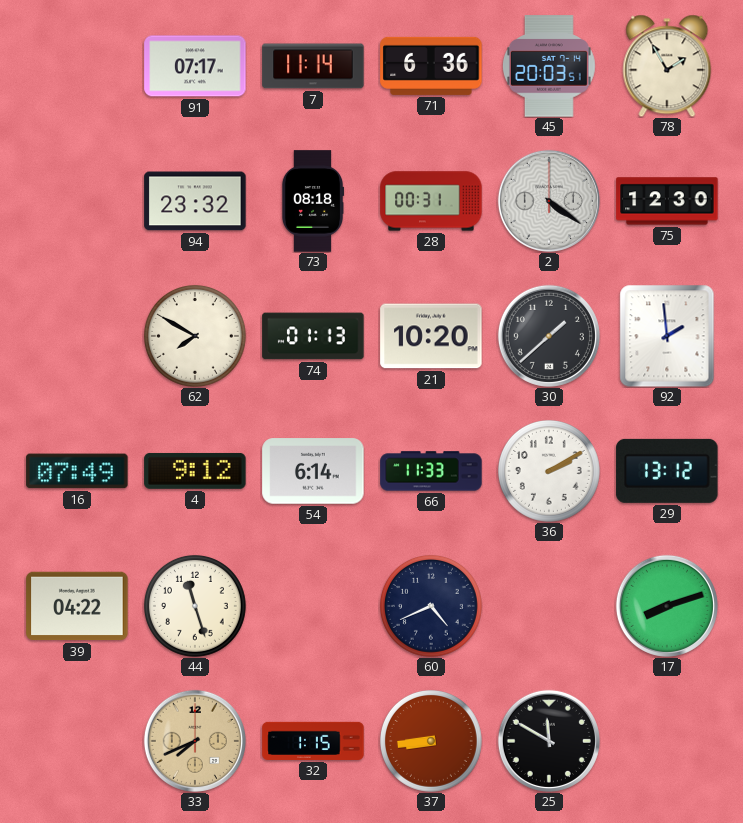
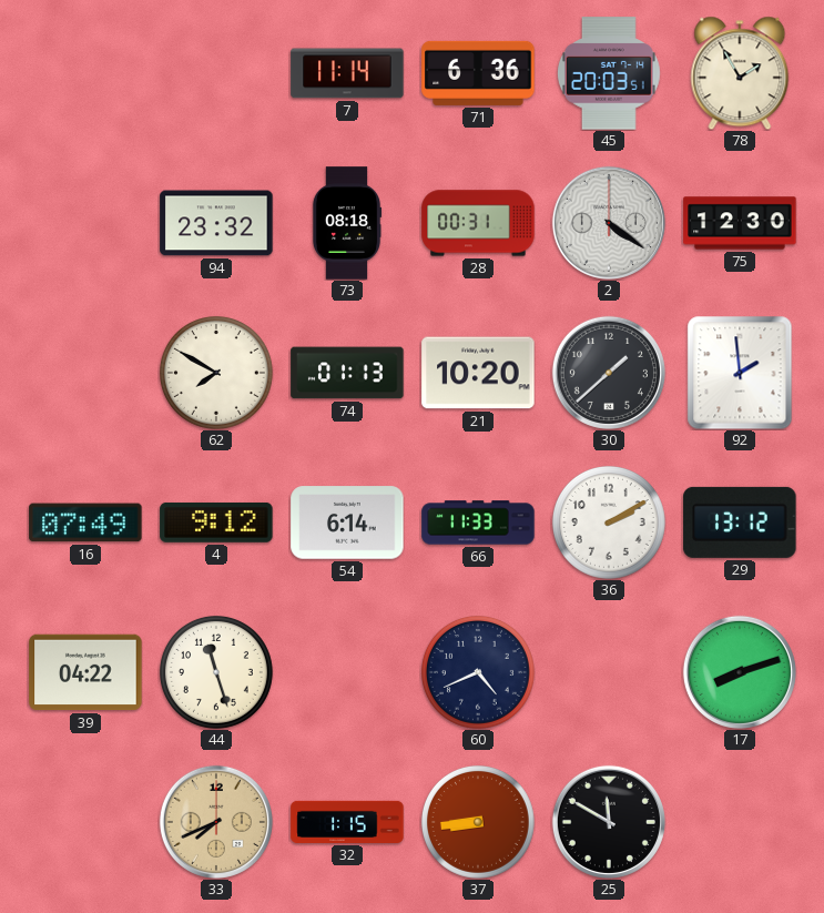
91: 07:17 -> none (195, 66)
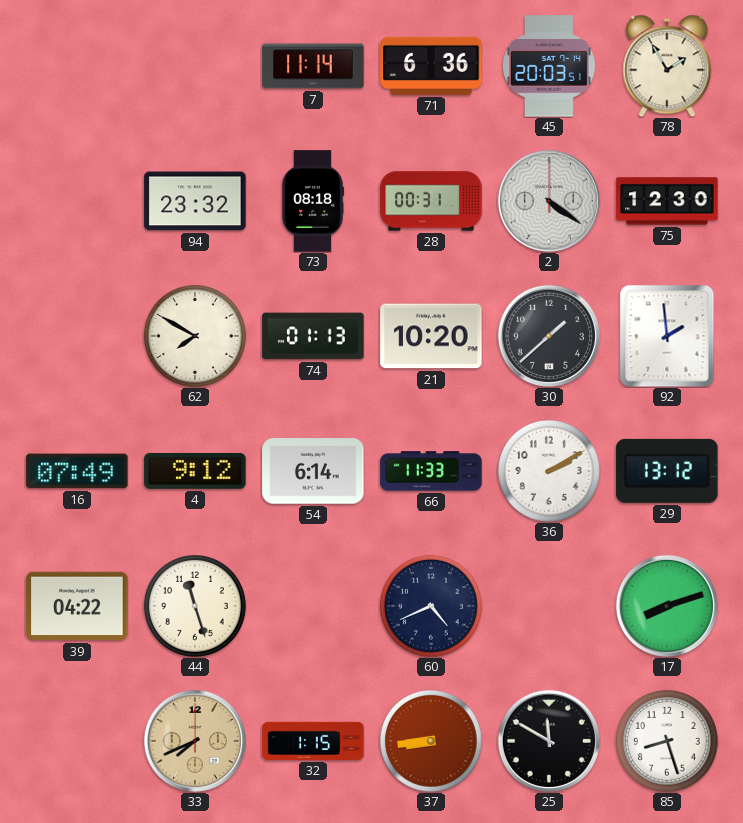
85: none -> 8:27 (667, 741)
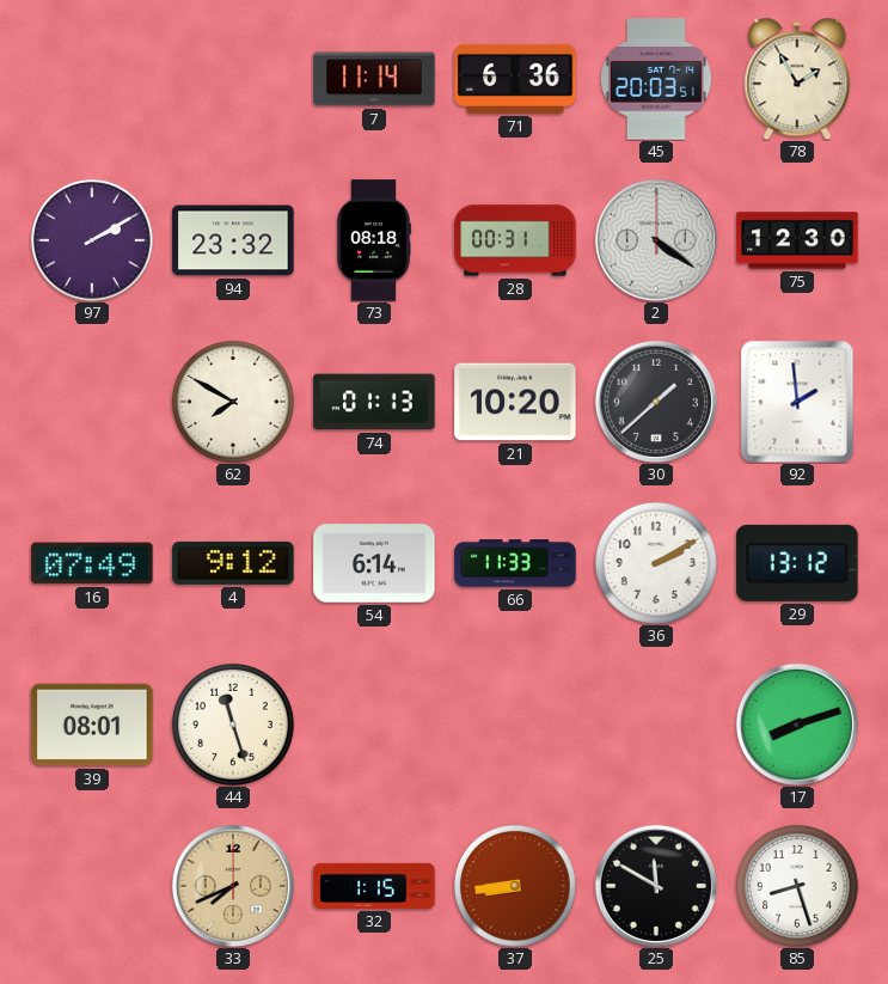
97: none -> 2:10 (92, 240)
39: 04:22 -> 08:01 (92, 725)
60: 4:41 -> none (431, 606)
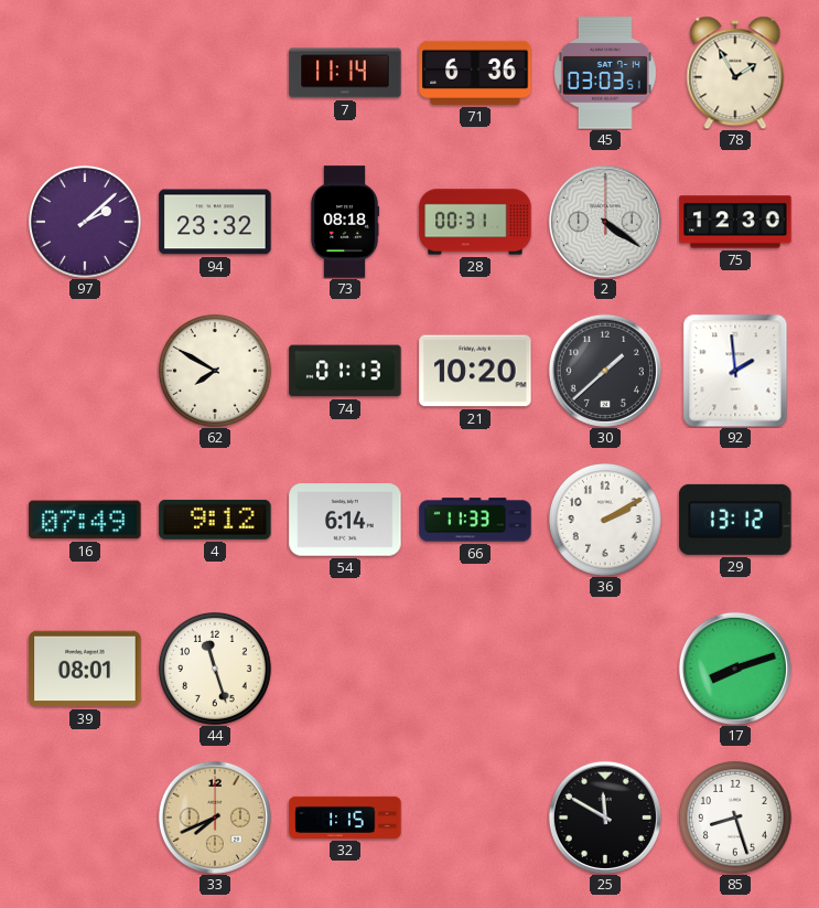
45: 20:03 -> 03:03 (605, 73)
97: 2:10 -> 2:08 (85, 222)
37: 8:44 -> none (515, 886)
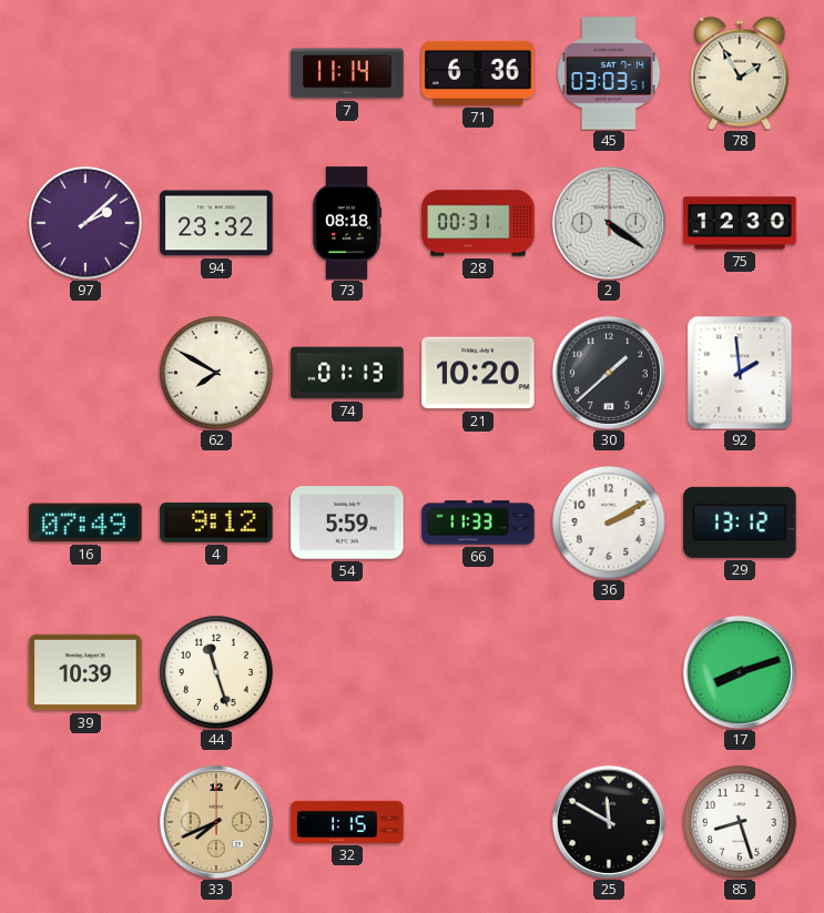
54: 6:14 -> 5:59 (347, 523)
39: 08:01 -> 10:39 (85, 672)
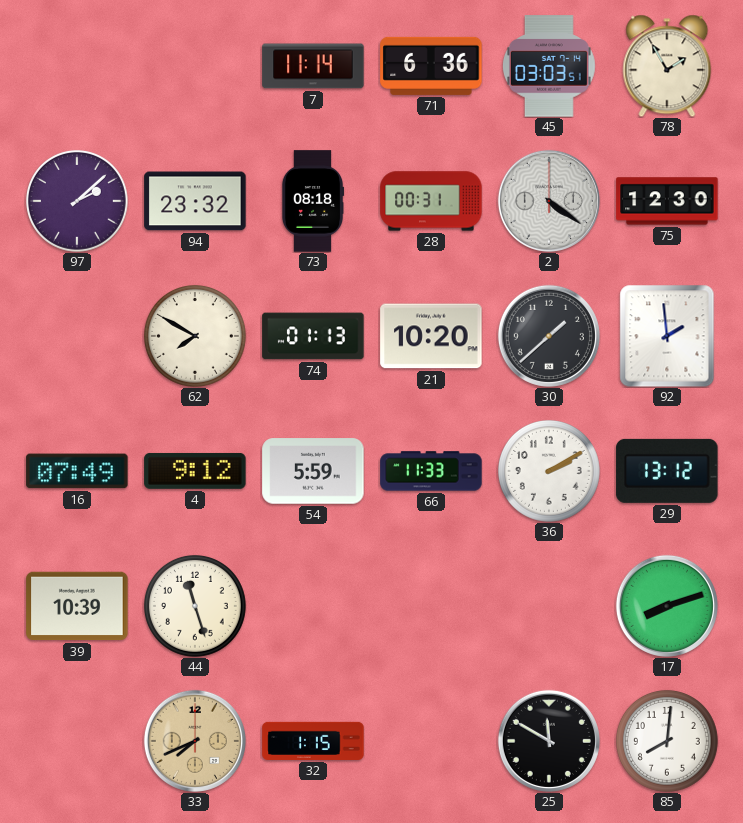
85: 8:27 -> 8:01 (667, 741)
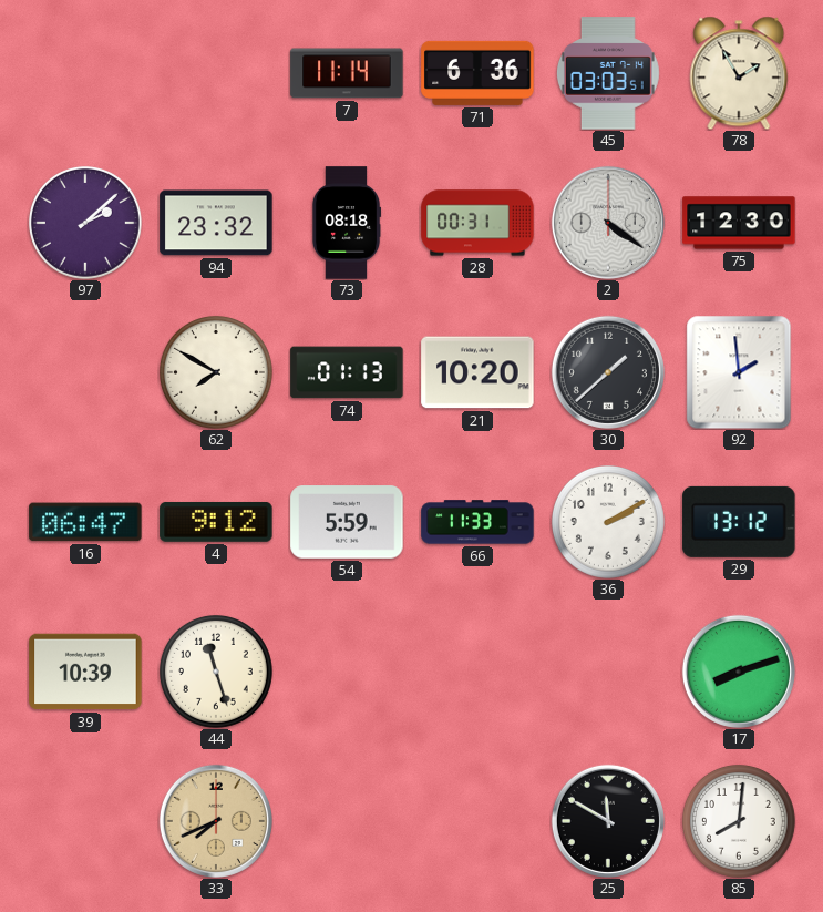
16: 07:49 -> 06:47 (85, 522)
32: 1:15 -> none (313, 741)
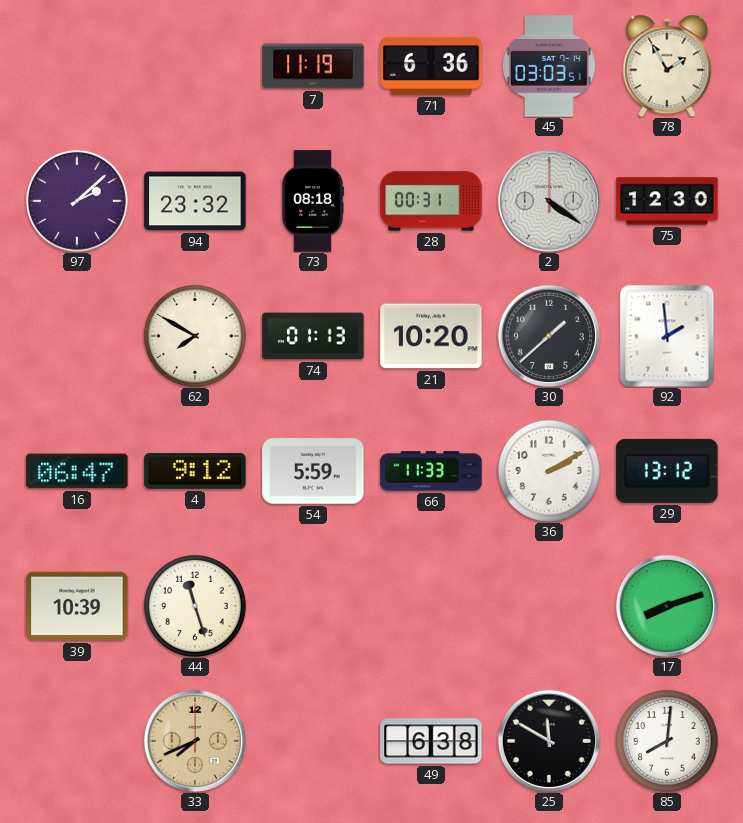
7: 11:14 -> 11:19 (313, 66)
49: none -> 6:38 (431, 741)
